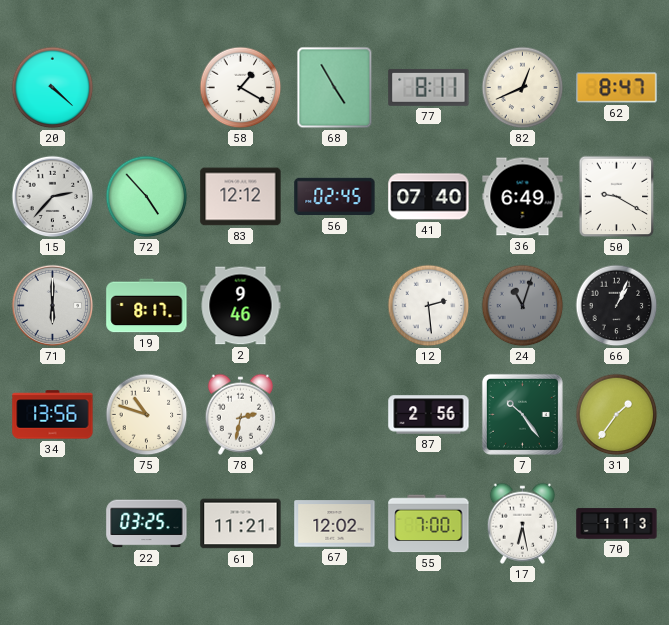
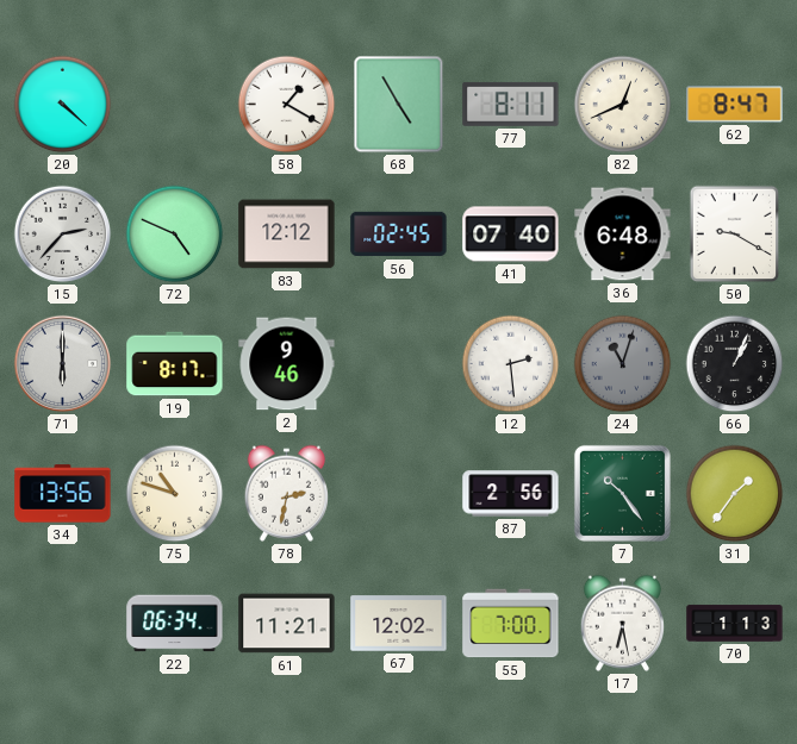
72: 4:53 -> 4:49 (175, 235)
36: 6:49 -> 6:48 (623, 235)
22: 03:25 -> 06:34 (175, 624)
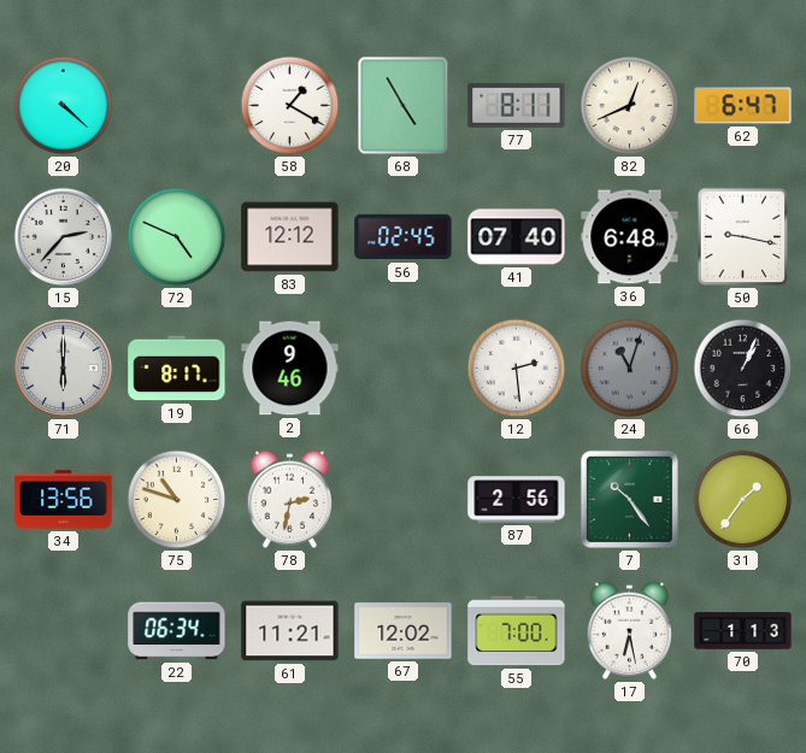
62: 8:47 -> 6:47 (743, 106)
50: 9:20 -> 9:17 (743, 237)
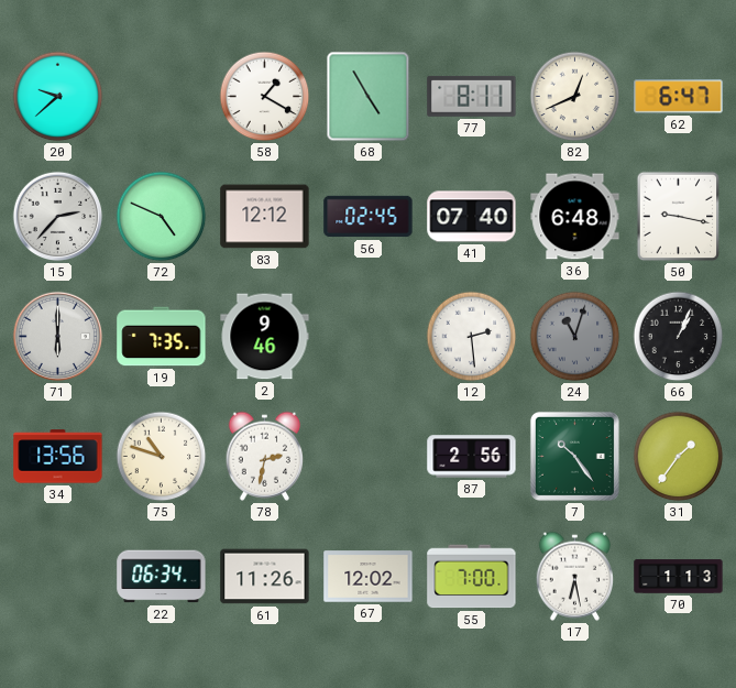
20: 4:22 -> 9:38 (58, 97)
19: 8:17 -> 7:35 (162, 337)
61: 11:21 -> 11:26 (265, 577)
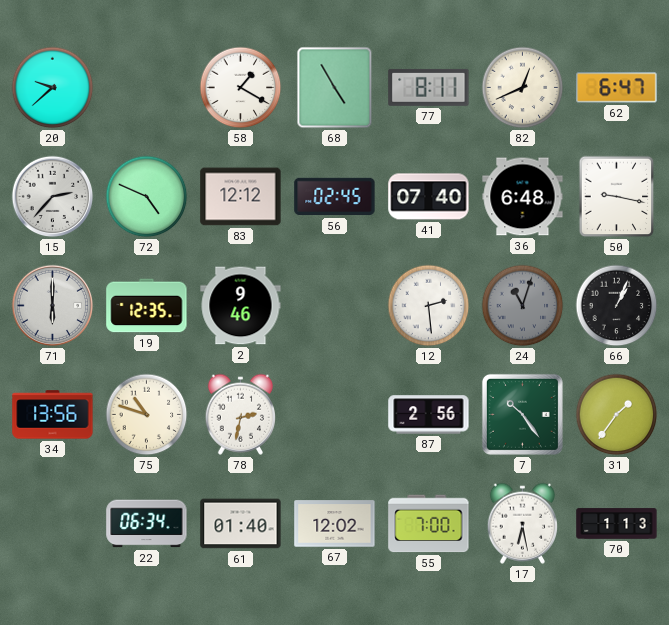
19: 7:35 -> 12:35 (147, 306)
61: 11:26 -> 01:40 (241, 524)
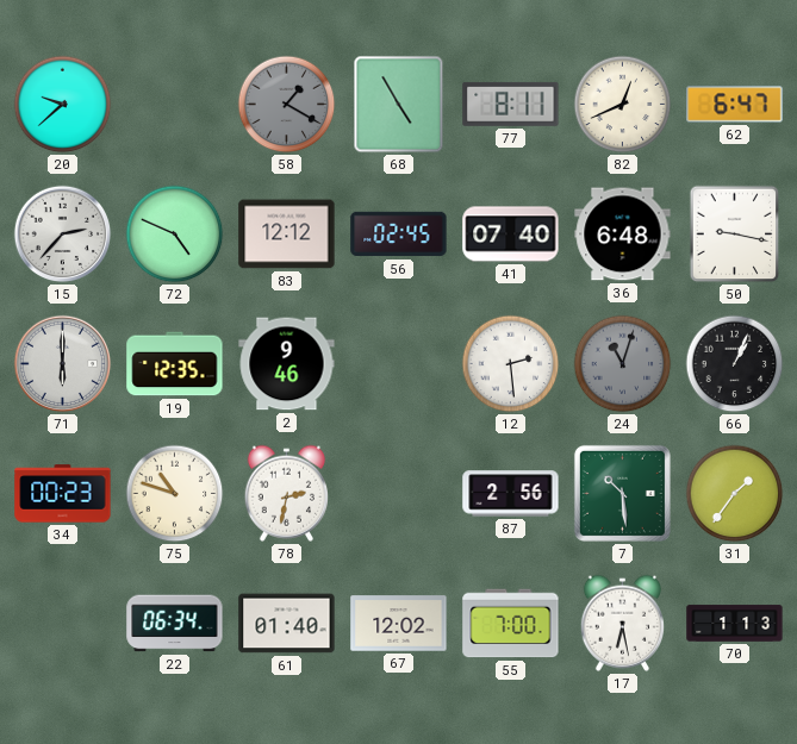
58 dial: white -> grey (287, 105)
34: 13:56 -> 00:23 (63, 494)
7: 10:24 -> 10:29 (622, 493)
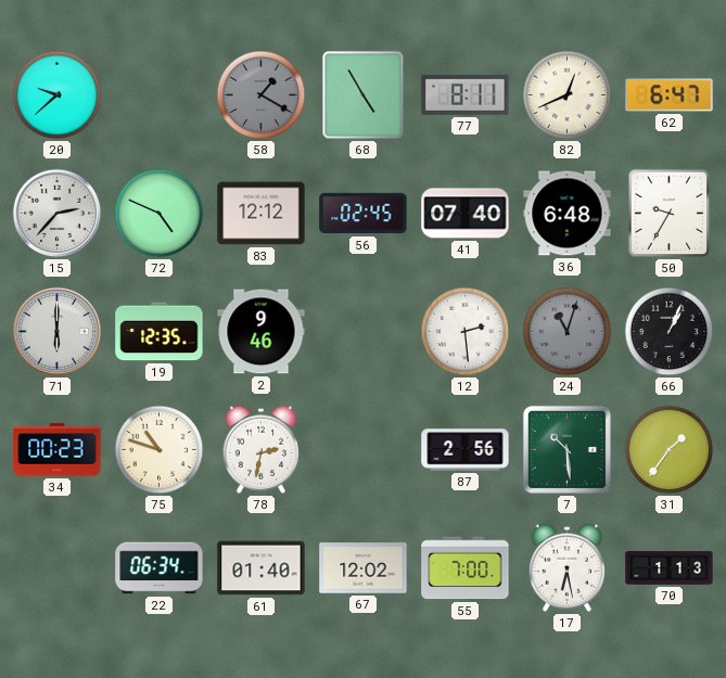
50: 9:17 -> 9:35 (670, 214)
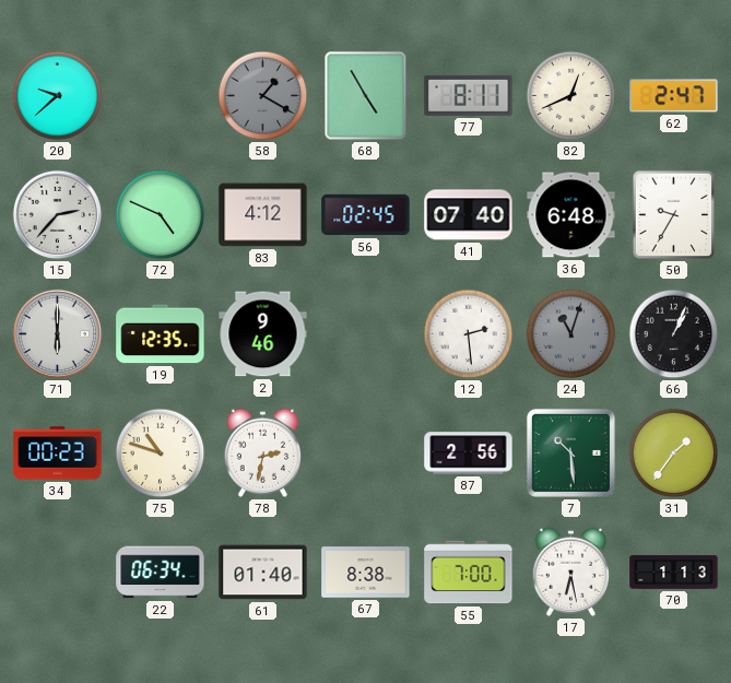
62: 6:47 -> 2:47 (674, 96)
83: 12:12 -> 4:12 (263, 215)
67: 12:02 -> 8:38 (366, 573)
